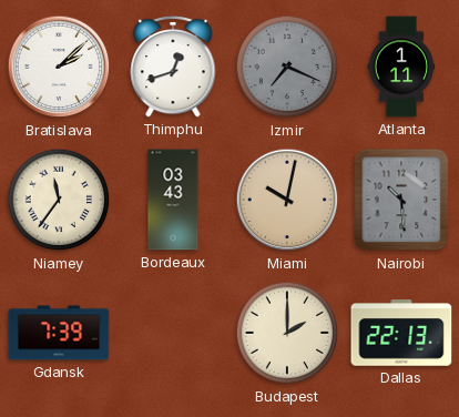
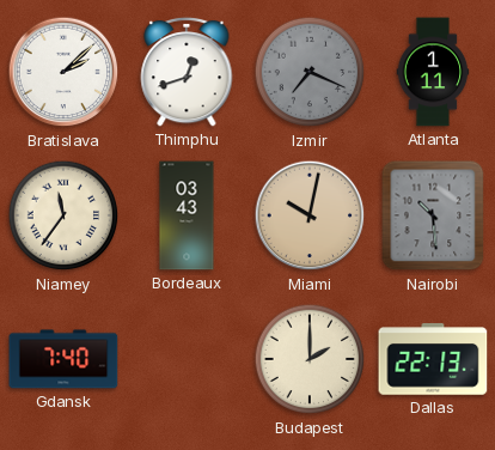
Gdansk: 7:39 -> 7:40 (63, 359)
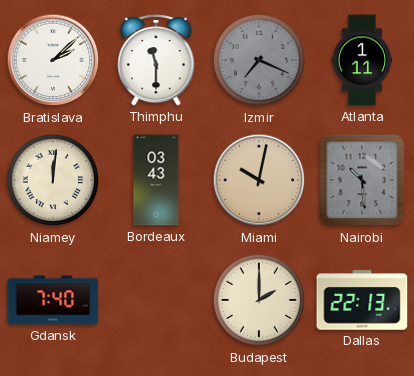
Thimphu: 12:42 -> 11:30 (156, 60)
Niamey: 11:36 -> 12:01 (53, 180)
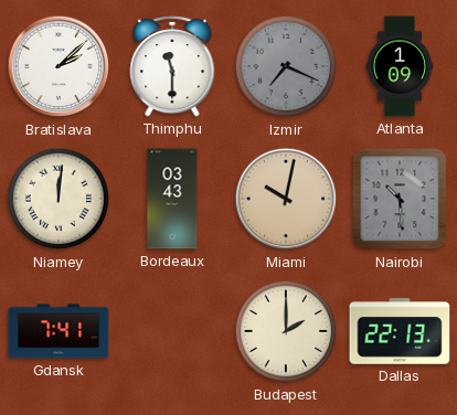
Atlanta: 1:11 -> 1:09 (400, 66)
Gdansk: 7:40 -> 7:41 (59, 331)
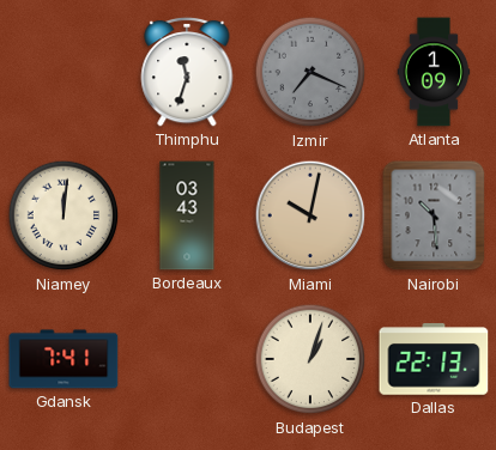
Bratislava: 2:08 -> none (59, 66)
Thimphu: 11:30 -> 11:33 (187, 72)
Budapest: 2:00 -> 1:03 (310, 359)
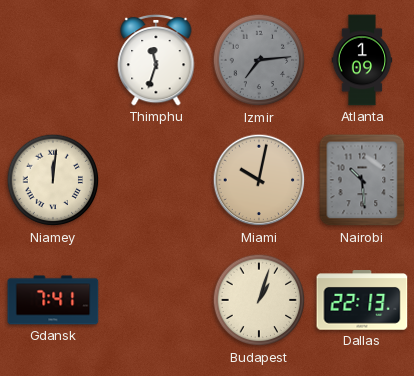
Izmir: 7:19 -> 7:14 (259, 60)
Bordeaux: 03:43 -> none (187, 215)
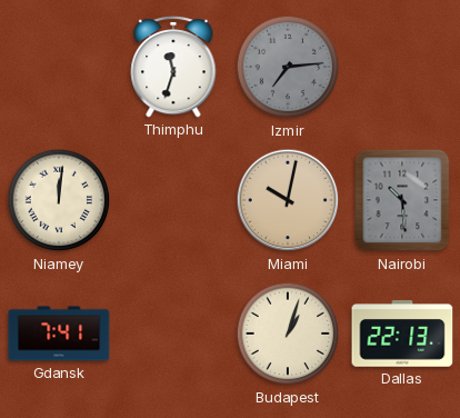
Atlanta: 1:09 -> none (362, 60)
